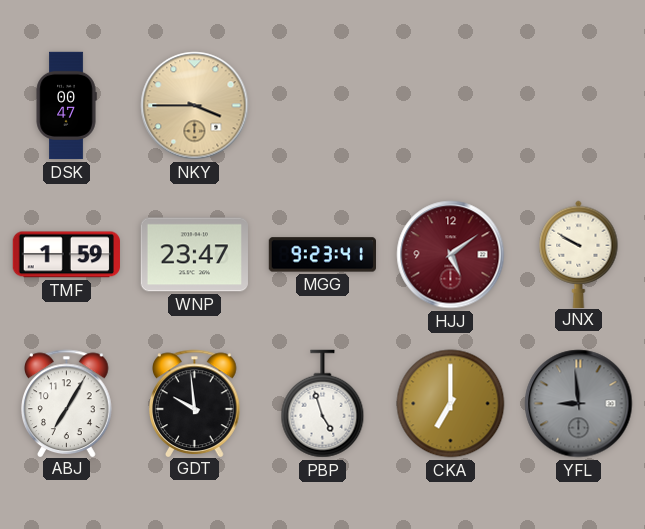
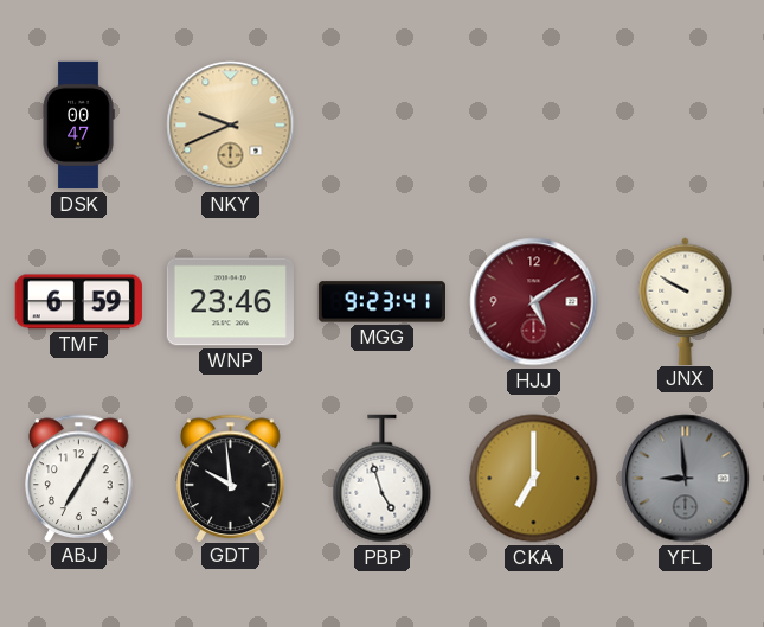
NKY: 3:45 -> 9:41 (231, 126)
TMF: 1:59 -> 6:59 (78, 302)
WNP: 23:47 -> 23:46 (230, 302)
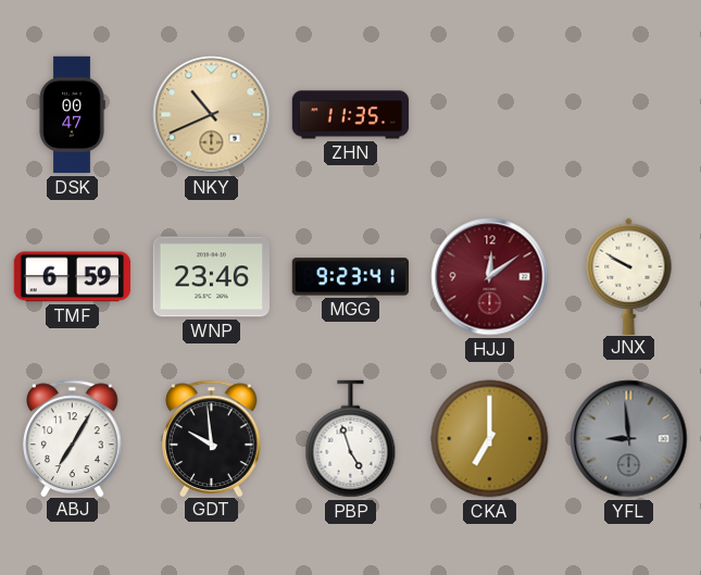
NKY: 9:41 -> 10:41 (212, 115)
ZHN: none -> 11:35 (351, 115)
HJJ: 5:09 -> 12:09 (490, 277)
